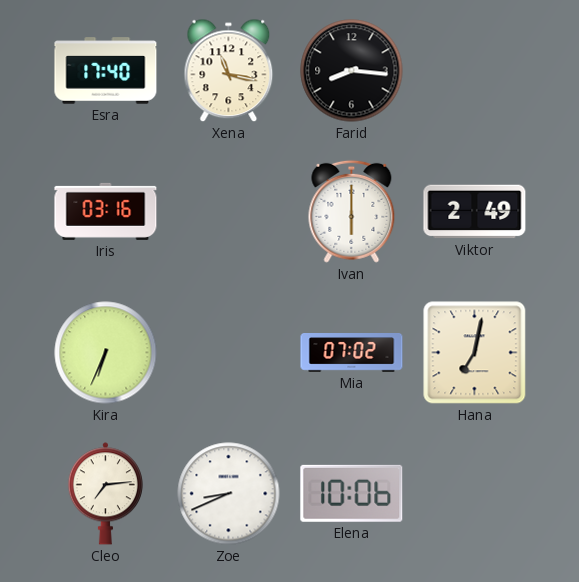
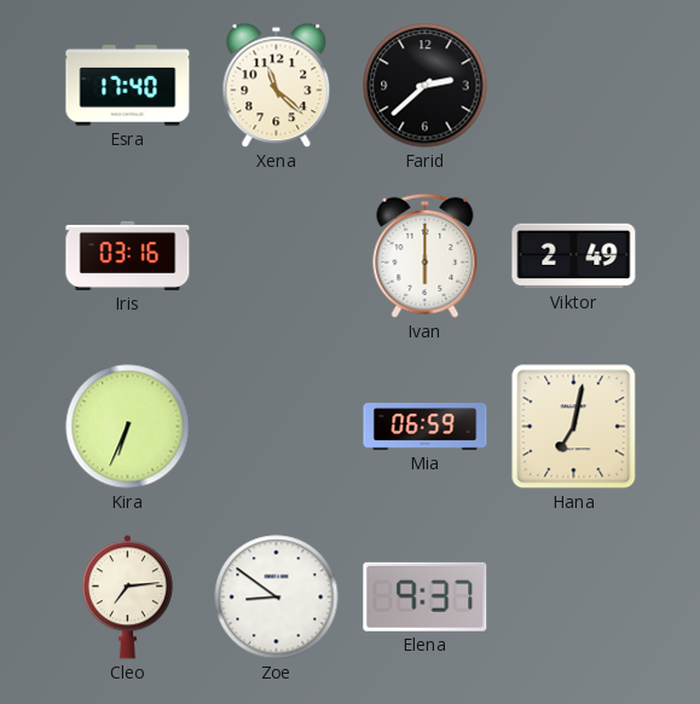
Xena: 11:17 -> 11:22 (277, 86)
Farid: 8:16 -> 2:38 (426, 86)
Mia: 07:02 -> 06:59 (426, 427)
Zoe: 8:41 -> 8:51 (277, 598)
Elena: 10:06 -> 9:37 (426, 596)
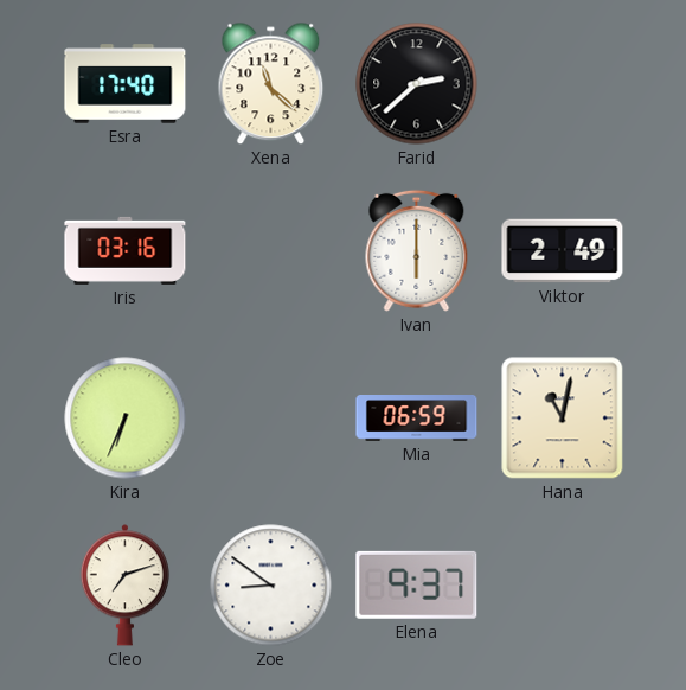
Hana: 7:02 -> 11:02 (563, 419)
Cleo: 7:14 -> 7:12 (124, 586)
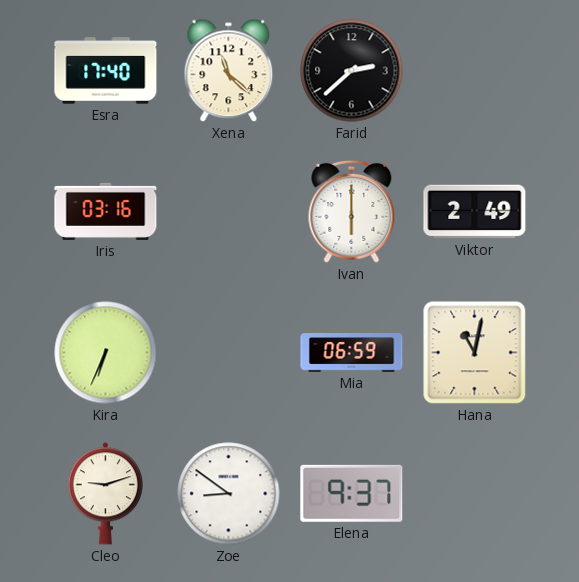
Cleo: 7:12 -> 9:12 (105, 494)
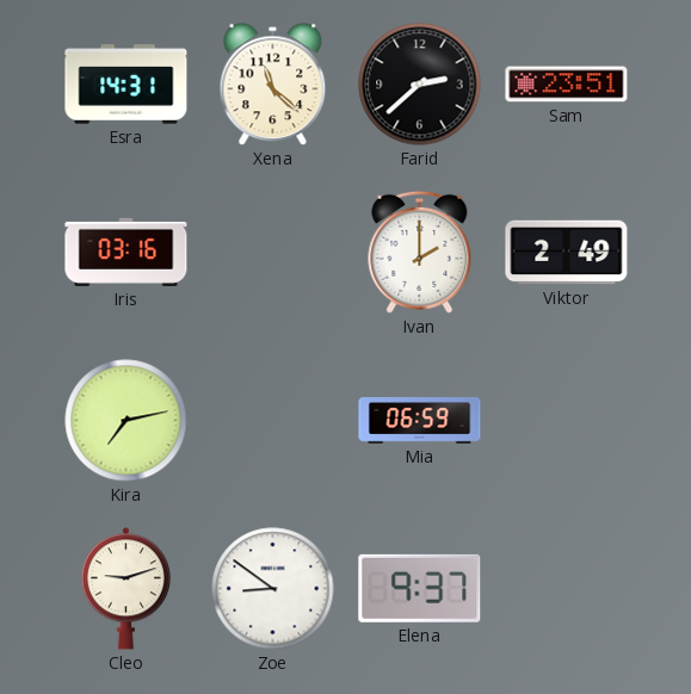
Esra: 17:40 -> 14:31 (127, 85)
Sam: none -> 23:51 (567, 85)
Ivan: 6:00 -> 2:00 (420, 252)
Kira: 6:34 -> 7:13 (127, 421)
Hana: 11:02 -> none (475, 353)
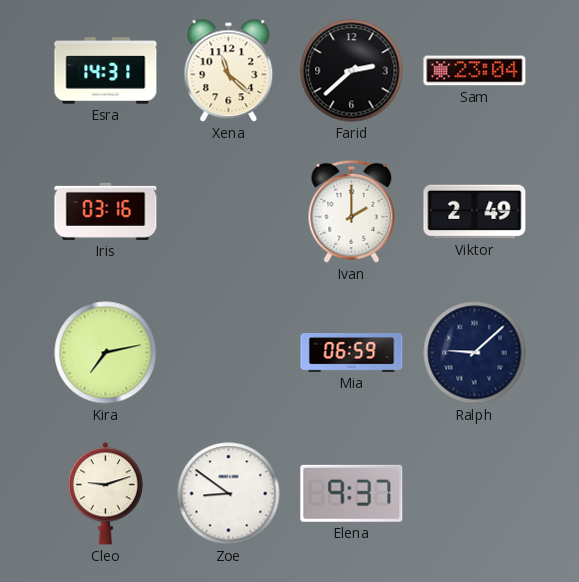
Sam: 23:51 -> 23:04 (475, 71)
Ralph: none -> 9:08 (475, 353)
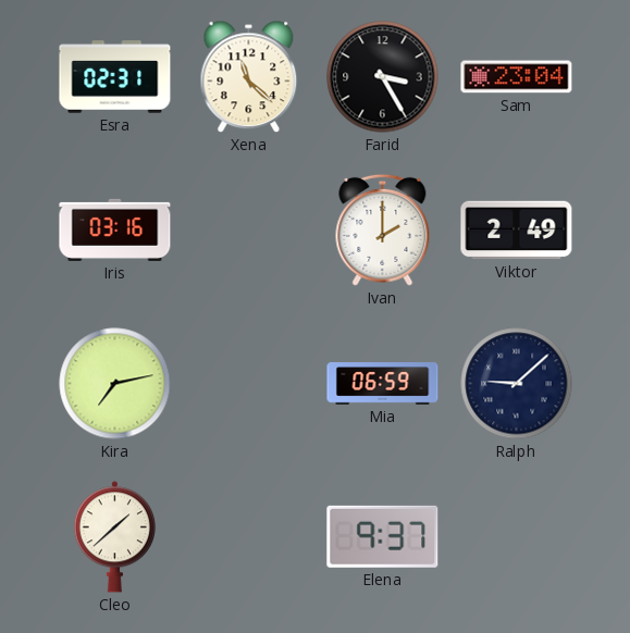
Esra: 14:31 -> 02:31 (115, 77)
Farid: 2:38 -> 3:25 (383, 77)
Cleo: 9:12 -> 1:38 (114, 537)
Zoe: 8:51 -> none (229, 494)
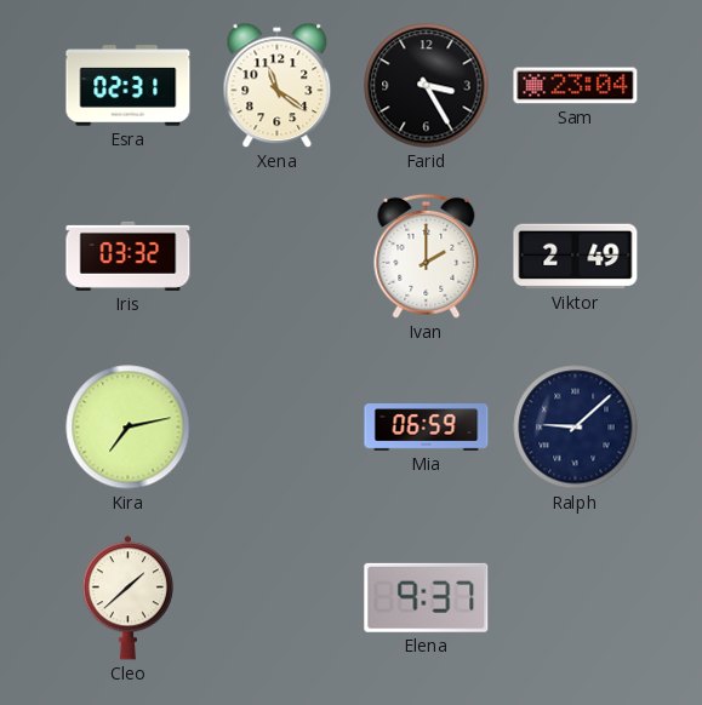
Xena: 11:22 -> 11:21 (278, 86)
Iris: 03:16 -> 03:32 (129, 256)
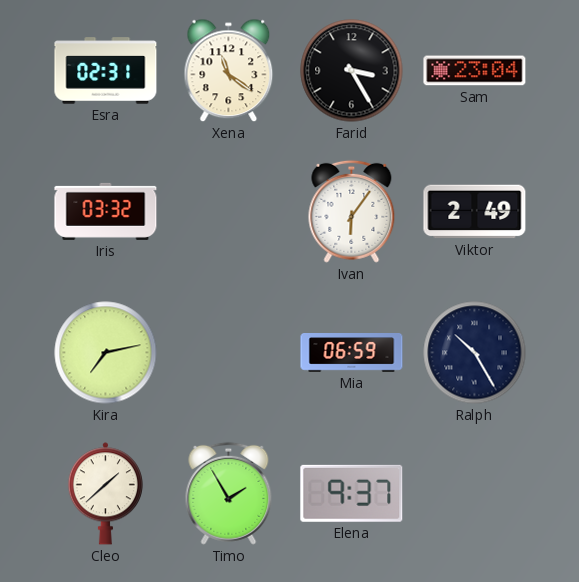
Ivan: 2:00 -> 6:06 (352, 211)
Ralph: 9:08 -> 10:25 (475, 353)
Timo: none -> 1:55 (229, 493)
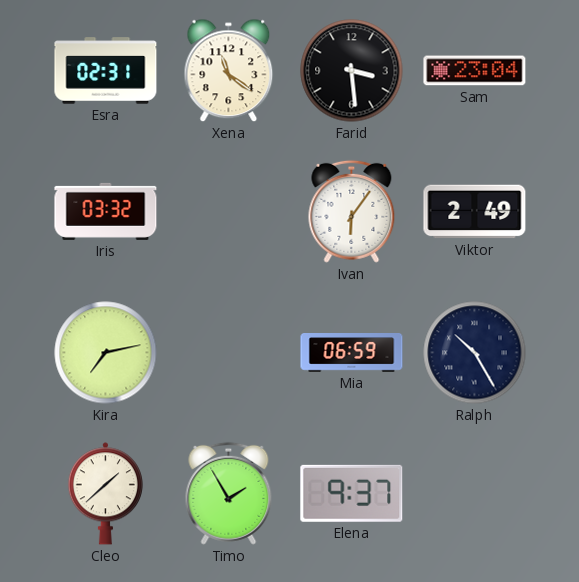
Farid: 3:25 -> 3:29 (352, 71)
